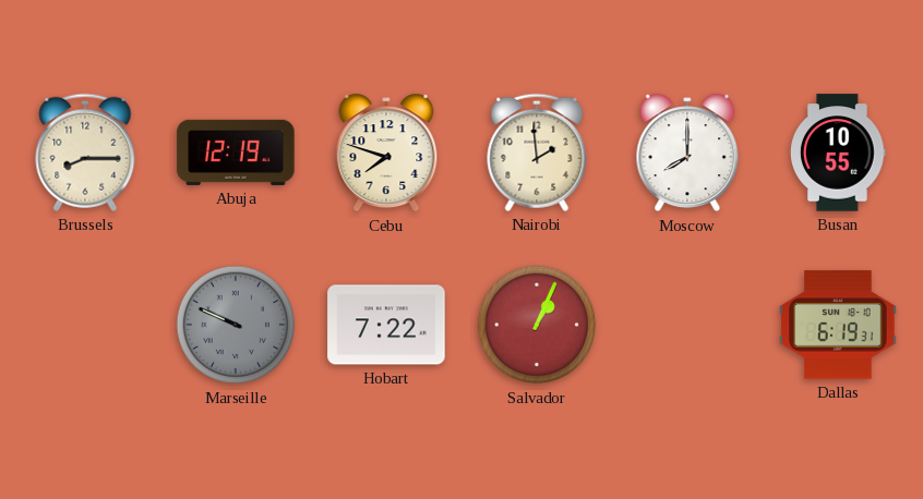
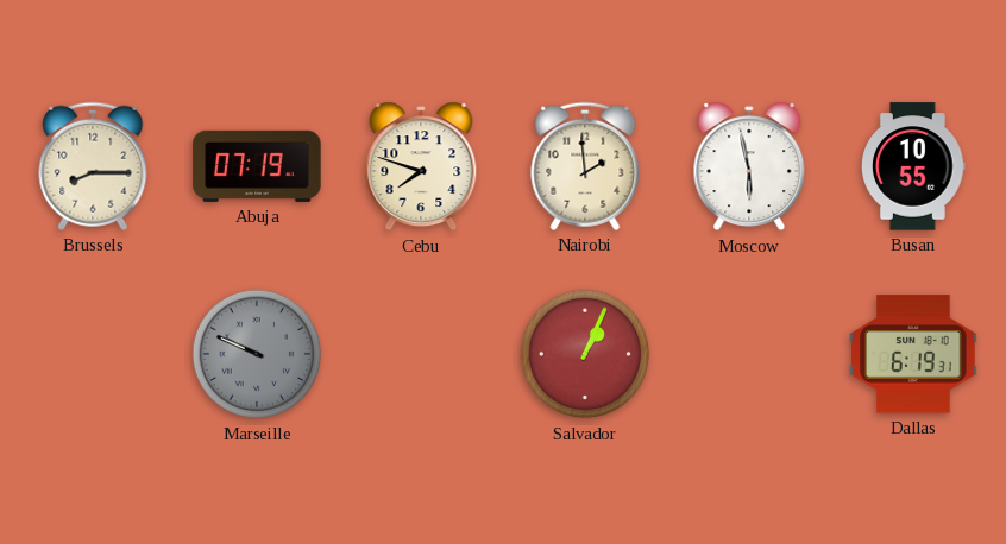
Abuja: 12:19 -> 07:19 (257, 166)
Moscow: 8:00 -> 5:58 (749, 166)
Hobart: 7:22 -> none (386, 325)
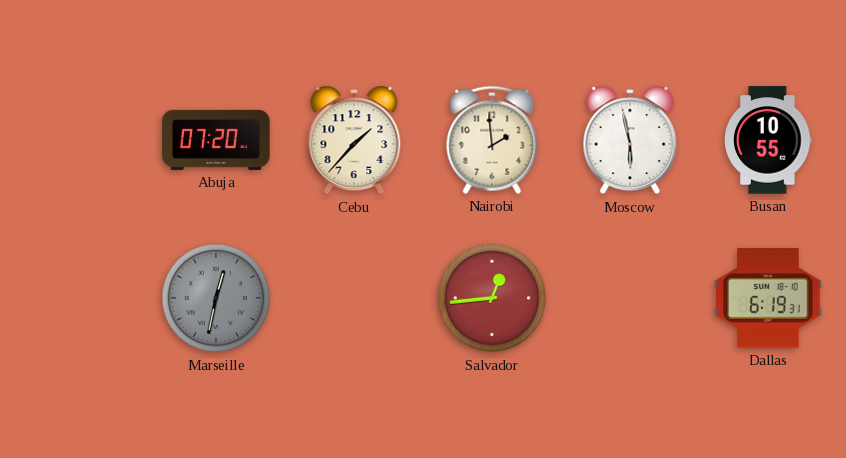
Brussels: 8:15 -> none (93, 166)
Abuja: 07:19 -> 07:20 (216, 140)
Cebu: 7:48 -> 1:37 (354, 140)
Marseille: 9:49 -> 12:32 (216, 298)
Salvador: 1:04 -> 12:44 (492, 298)
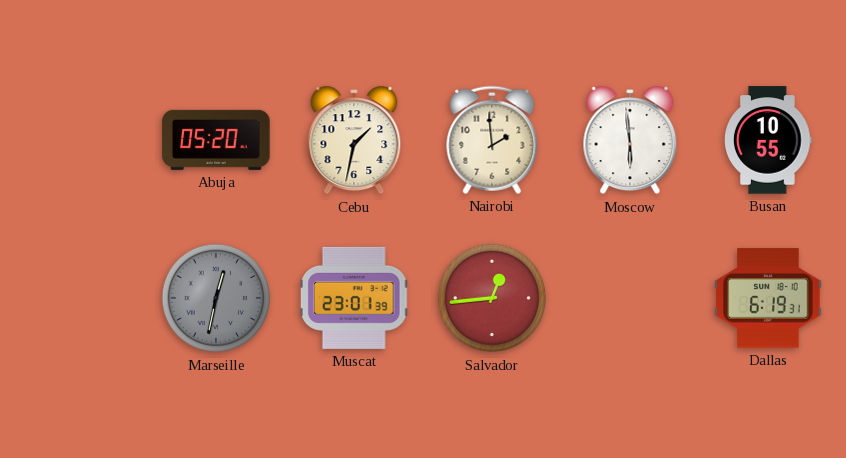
Abuja: 07:20 -> 05:20 (216, 140)
Cebu: 1:37 -> 1:32 (354, 140)
Moscow: 5:58 -> 5:59 (630, 140)
Muscat: none -> 23:01 (354, 298)
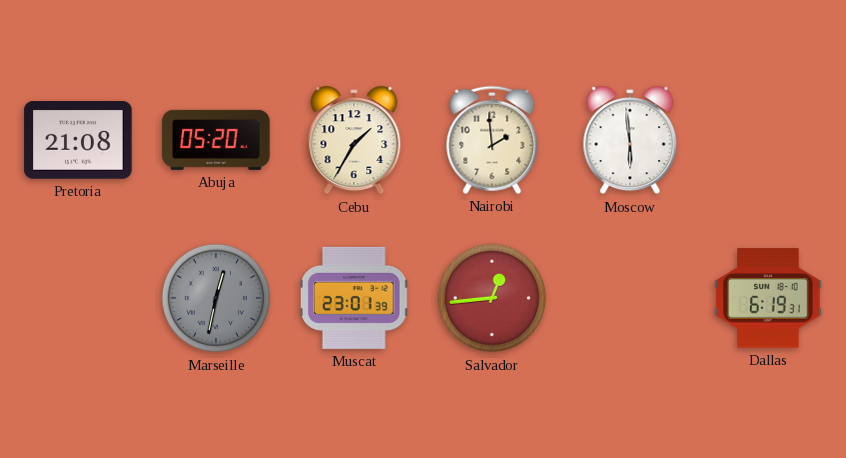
Pretoria: none -> 21:08 (78, 140)
Cebu: 1:32 -> 1:35 (354, 140)
Busan: 10:55 -> none (768, 140)
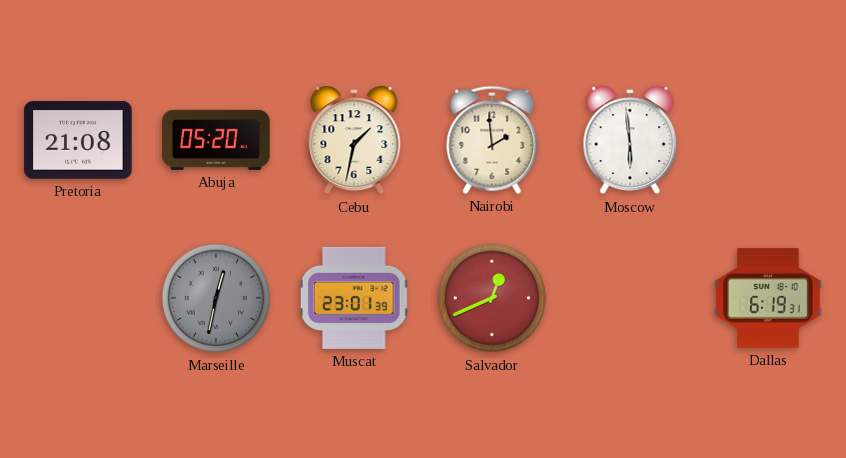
Cebu: 1:35 -> 1:32 (354, 140)
Salvador: 12:44 -> 12:41 (492, 298)
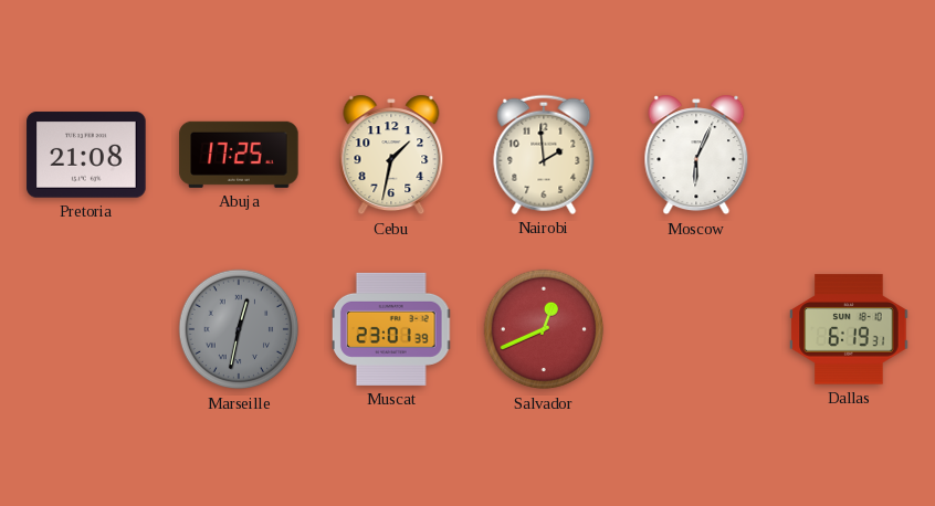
Abuja: 05:20 -> 17:25 (239, 155)
Moscow: 5:59 -> 6:04 (696, 155)
